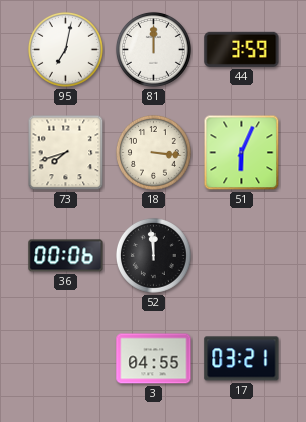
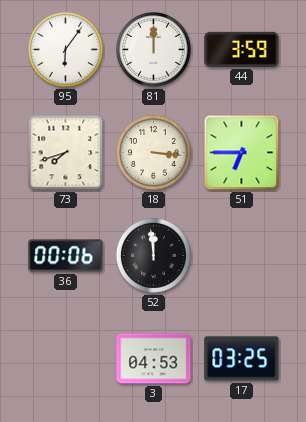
95: 7:02 -> 6:06 (65, 49)
51: 6:04 -> 6:45 (242, 153)
3: 04:55 -> 04:53 (154, 359)
17: 03:21 -> 03:25 (242, 359)
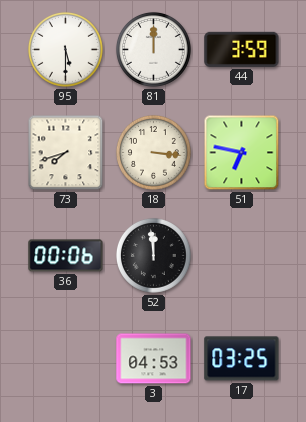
95: 6:06 -> 5:30 (65, 49)
51: 6:45 -> 6:47 (242, 153)
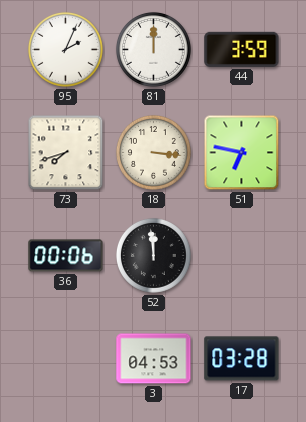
95: 5:30 -> 2:04 (65, 49)
17: 03:25 -> 03:28 (242, 359)
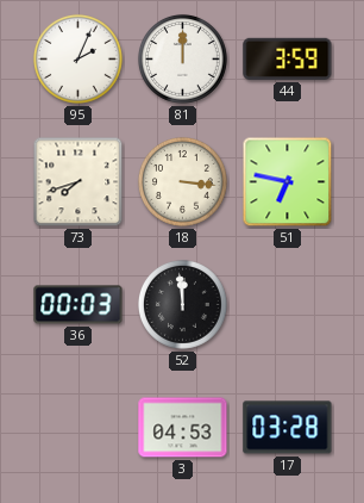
36: 00:06 -> 00:03 (79, 305)
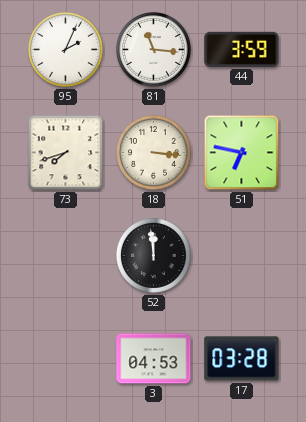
81: 12:00 -> 11:16 (153, 49)
36: 00:03 -> none (79, 305)
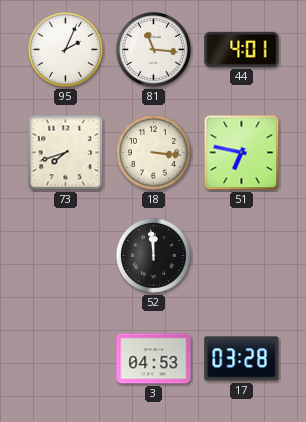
44: 3:59 -> 4:01 (242, 49)
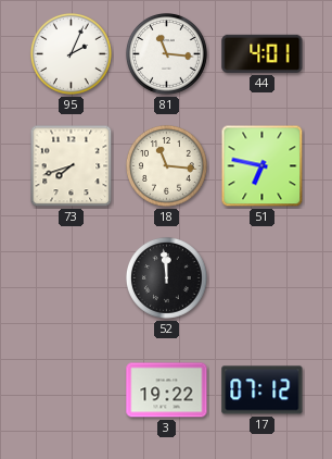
18: 3:16 -> 11:16 (166, 165)
3: 04:53 -> 19:22 (167, 390)
17: 03:28 -> 07:12 (263, 390)
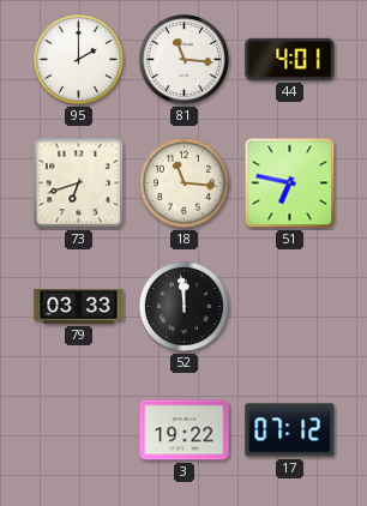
95: 2:04 -> 2:00 (78, 59)
73: 7:42 -> 6:42 (79, 183)
79: none -> 03:33 (79, 307)
